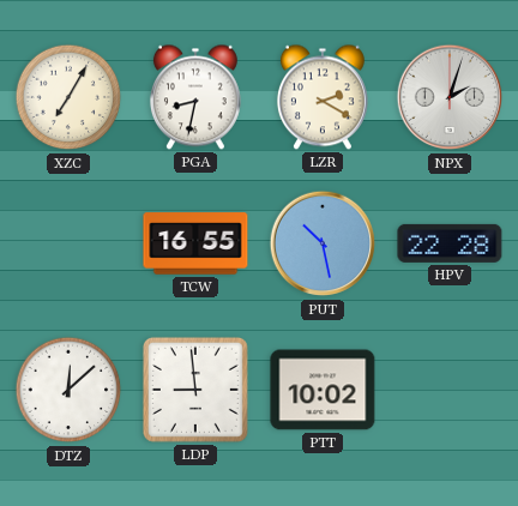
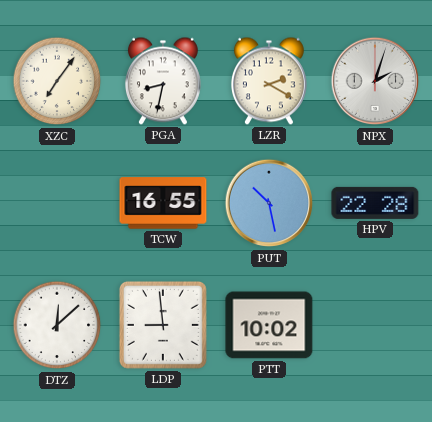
XZC: 7:05 -> 7:06 (57, 81)
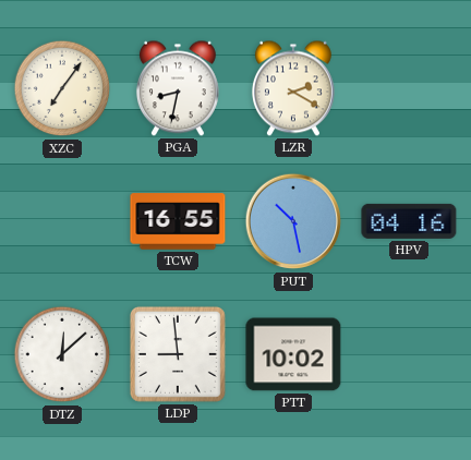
NPX: 2:03 -> none (375, 81)
HPV: 22:28 -> 04:16 (409, 221)
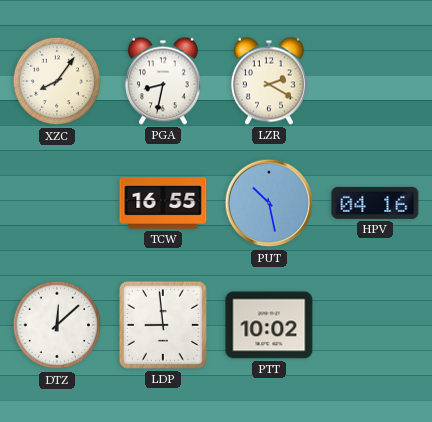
XZC: 7:06 -> 8:06 (57, 81)
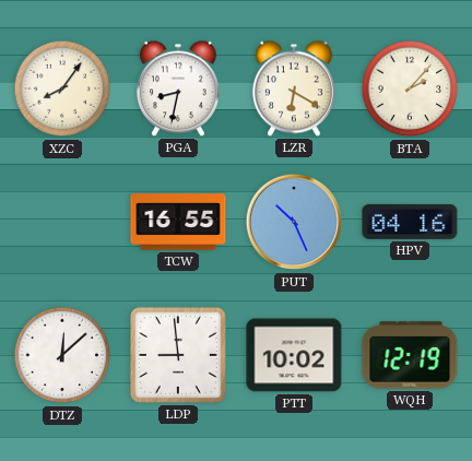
LZR: 2:20 -> 6:20 (294, 88)
BTA: none -> 2:07 (410, 88)
PUT: 10:28 -> 10:26 (294, 222)
WQH: none -> 12:19 (410, 355)
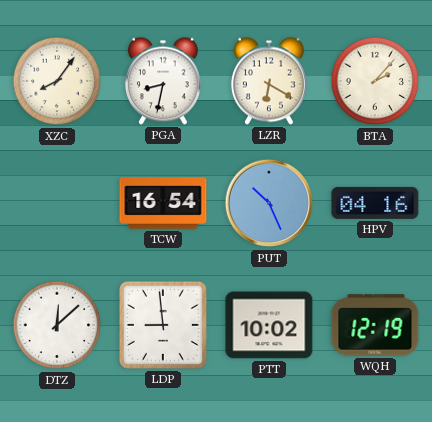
TCW: 16:55 -> 16:54 (163, 203)
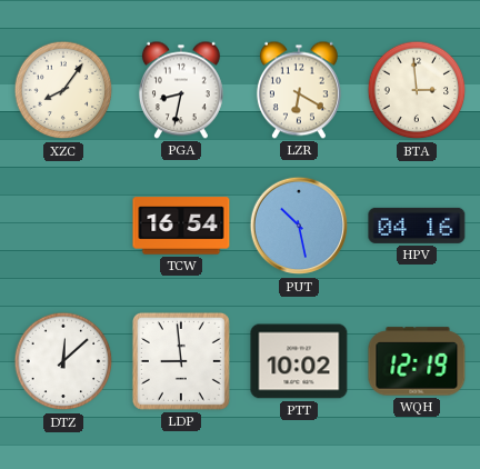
BTA: 2:07 -> 2:59 (417, 90)
PUT: 10:26 -> 10:28 (299, 226)
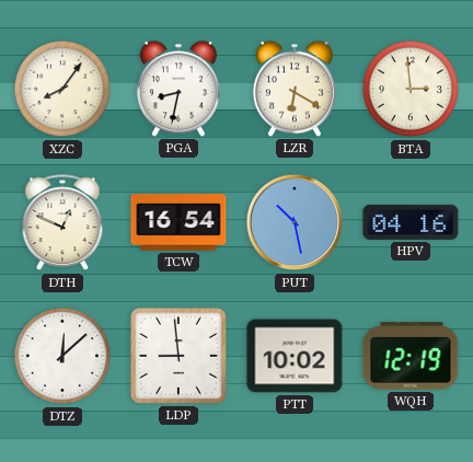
DTH: none -> 12:49 (62, 223)
